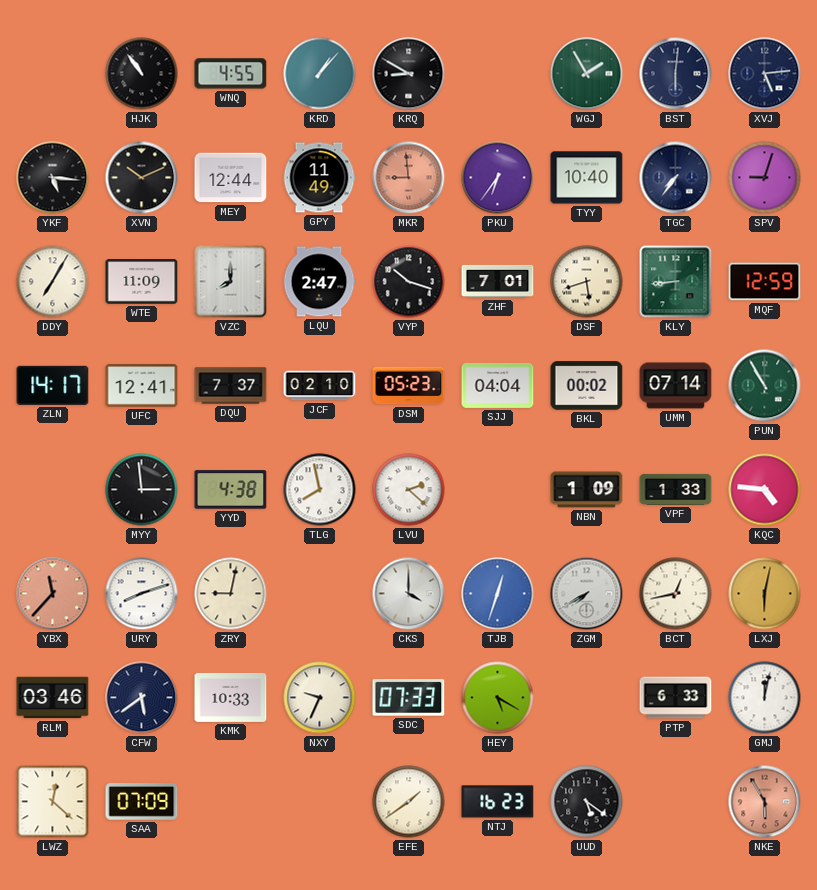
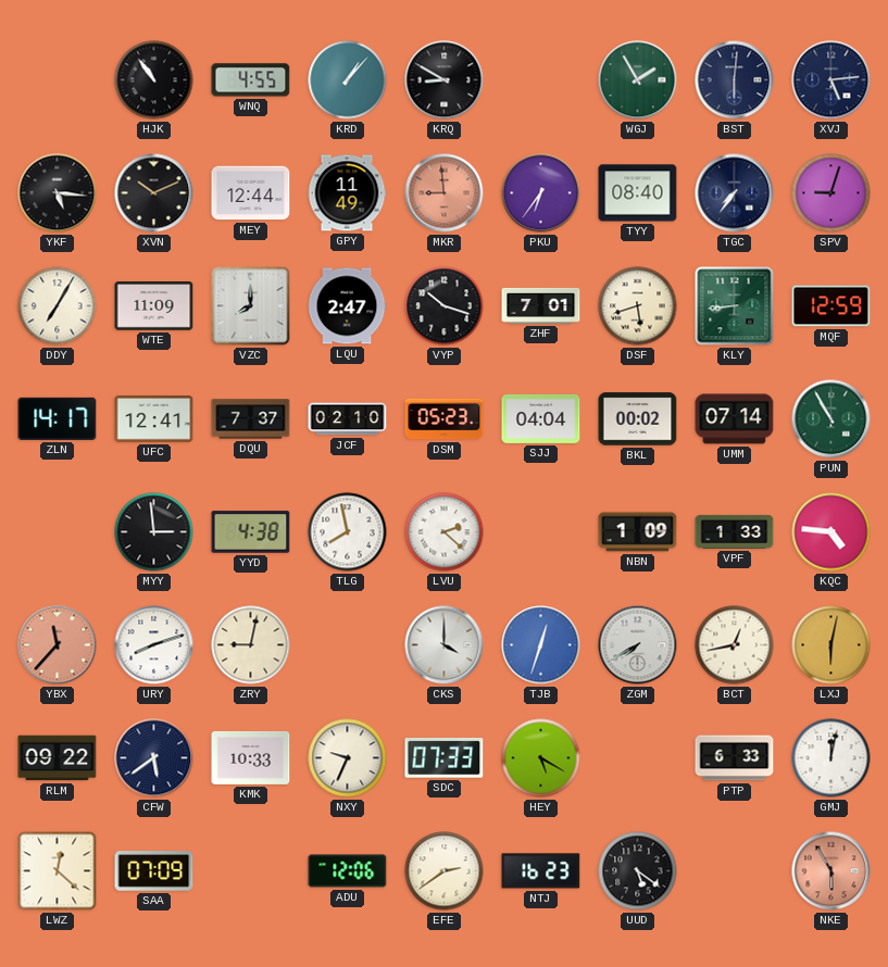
TYY: 10:40 -> 08:40 (638, 193)
RLM: 03:46 -> 09:22 (58, 758)
ADU: none -> 12:06 (348, 871)
EFE: 1:39 -> 2:39 (445, 871)
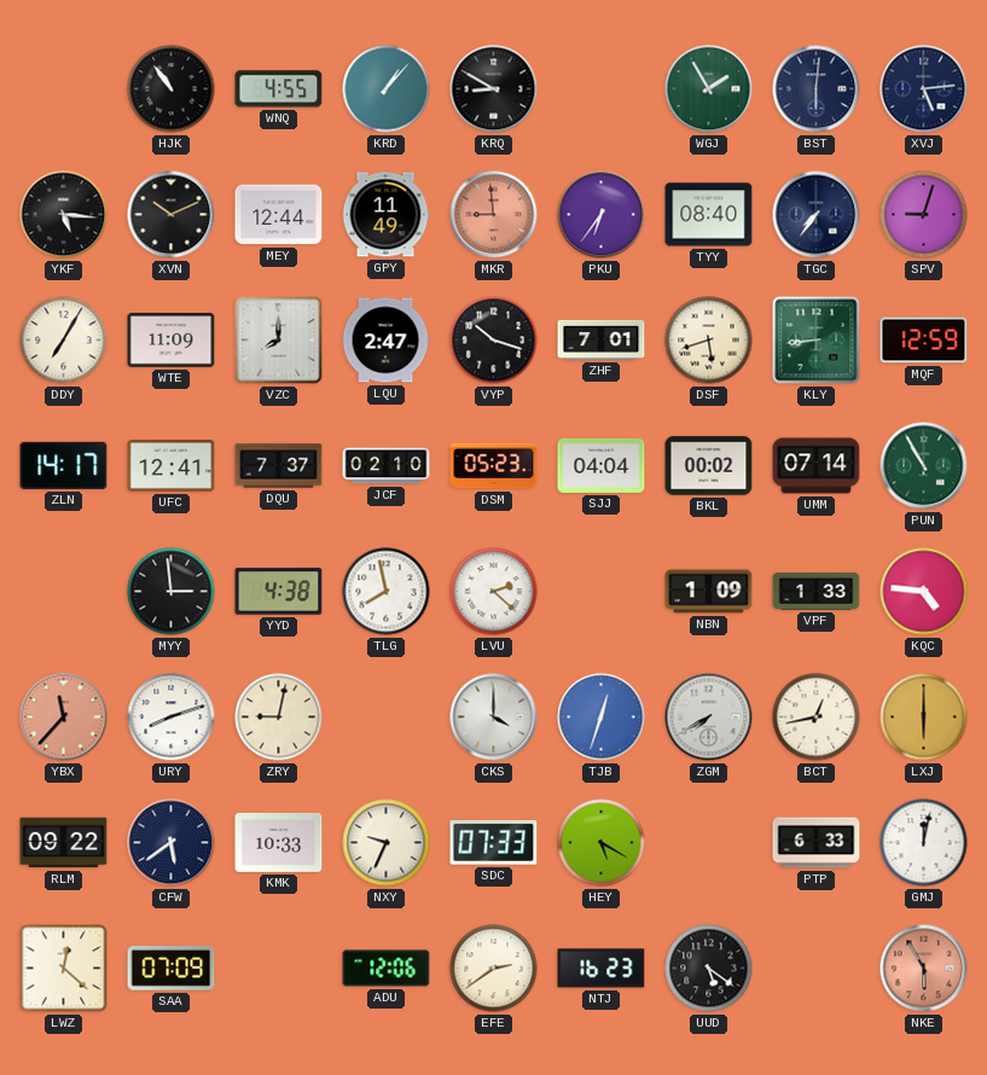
LXJ: 6:02 -> 6:00 (924, 717)
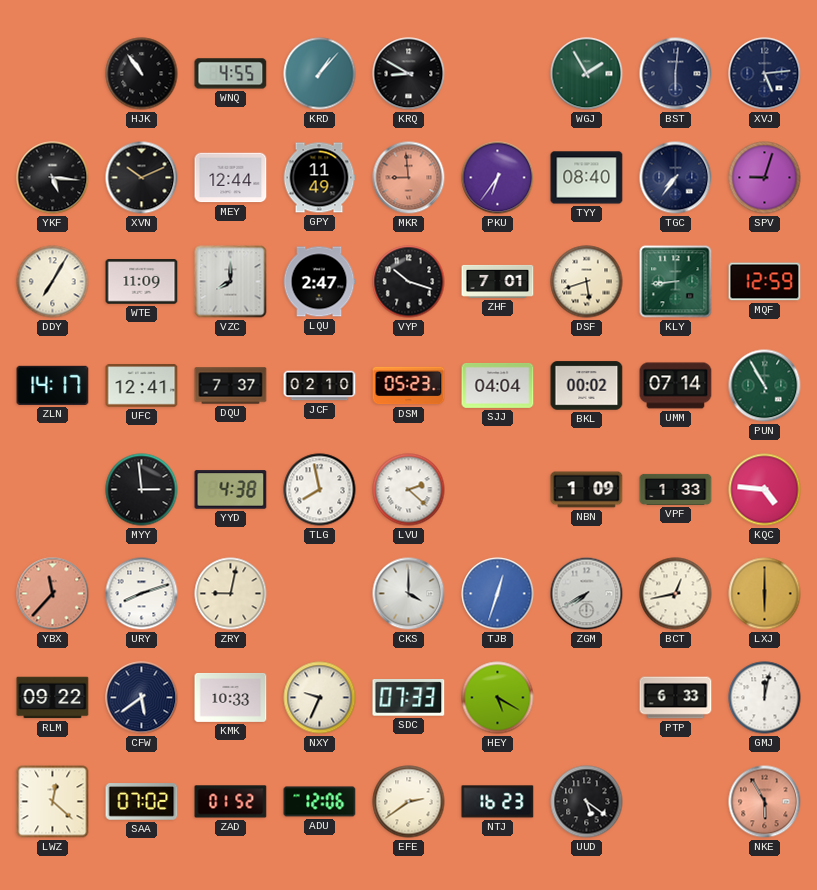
SAA: 07:09 -> 07:02 (142, 802)
ZAD: none -> 01:52 (231, 802)
